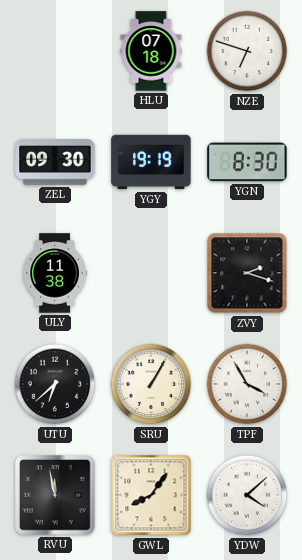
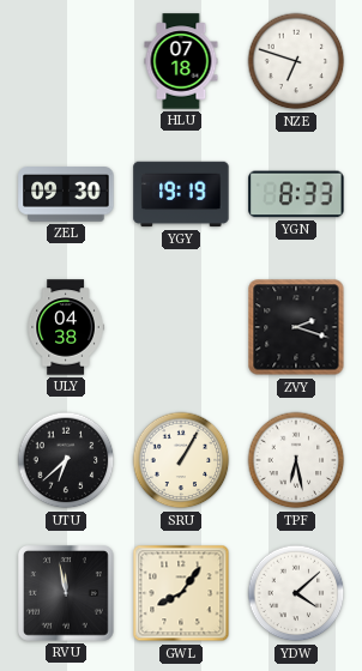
YGN: 8:30 -> 8:33 (296, 194)
ULY: 11:38 -> 04:38 (66, 327)
TPF: 3:55 -> 6:28 (296, 460)
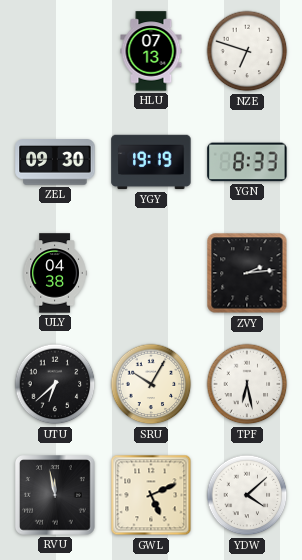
HLU: 07:18 -> 07:13 (151, 51)
ZVY: 2:18 -> 2:14 (247, 273)
SRU: 1:05 -> 10:05 (151, 384)
GWL: 8:06 -> 5:11 (151, 495)
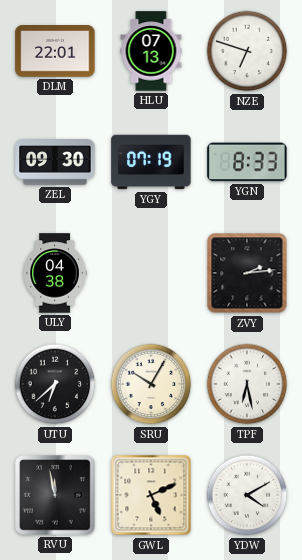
DLM: none -> 22:01 (55, 51)
YGY: 19:19 -> 07:19 (151, 162)
YDW: 4:08 -> 4:10 (247, 495)
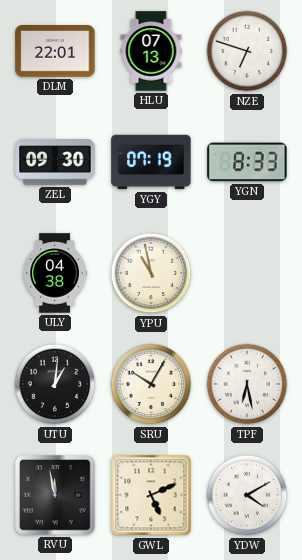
YPU: none -> 10:58 (151, 273)
ZVY: 2:14 -> none (247, 273)
UTU: 6:38 -> 1:01 (55, 384)
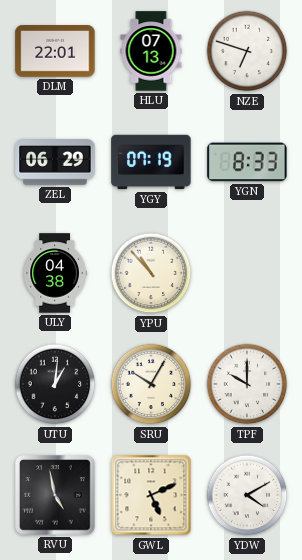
ZEL: 09:30 -> 06:29 (55, 162)
YPU: 10:58 -> 10:53 (151, 273)
TPF: 6:28 -> 10:00 (247, 384)
RVU: 11:58 -> 4:58 (56, 496)
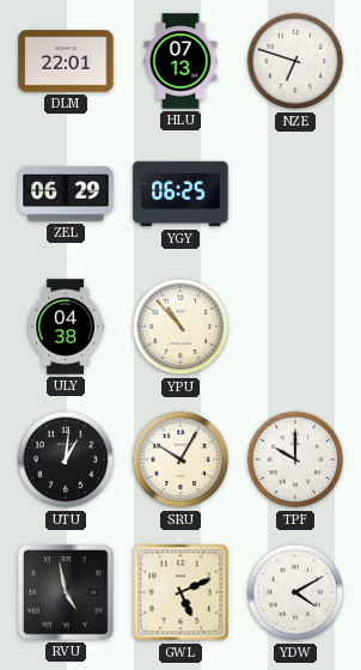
YGY: 07:19 -> 06:25 (180, 194)
YGN: 8:33 -> none (247, 162)
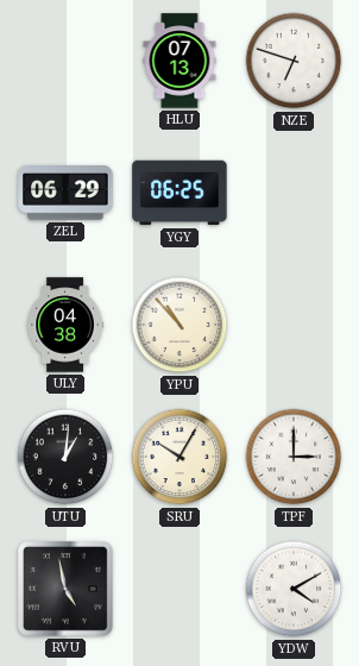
DLM: 22:01 -> none (66, 61)
TPF: 10:00 -> 3:00 (294, 457)
GWL: 5:11 -> none (180, 592)
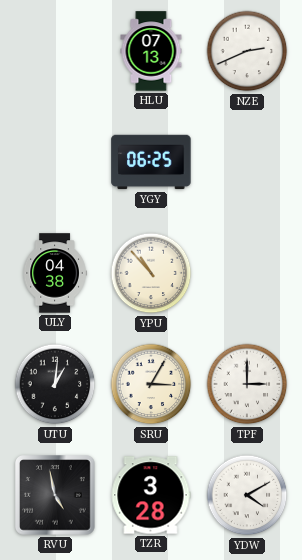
NZE: 6:48 -> 2:41 (247, 51)
ZEL: 06:29 -> none (65, 193)
SRU: 10:05 -> 3:05 (151, 384)
TZR: none -> 3:28 (151, 495)
